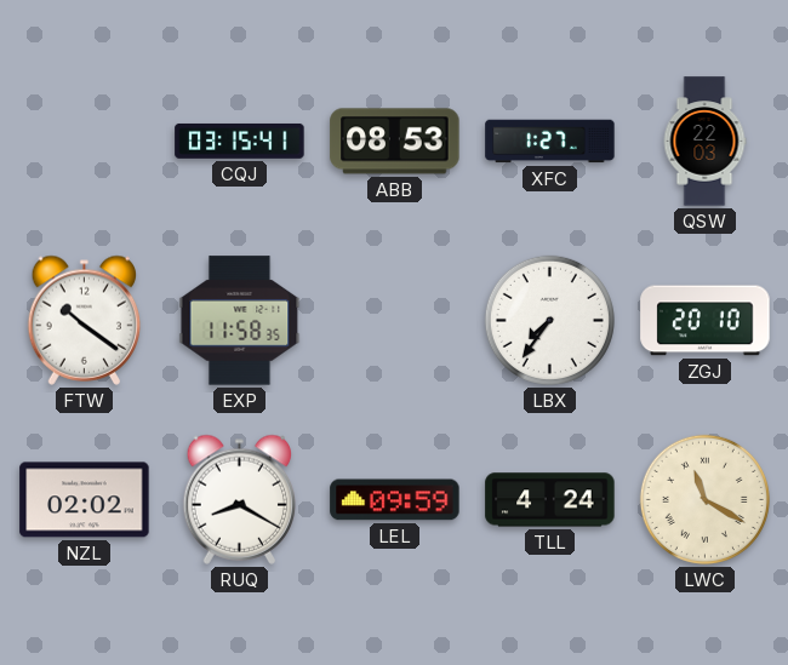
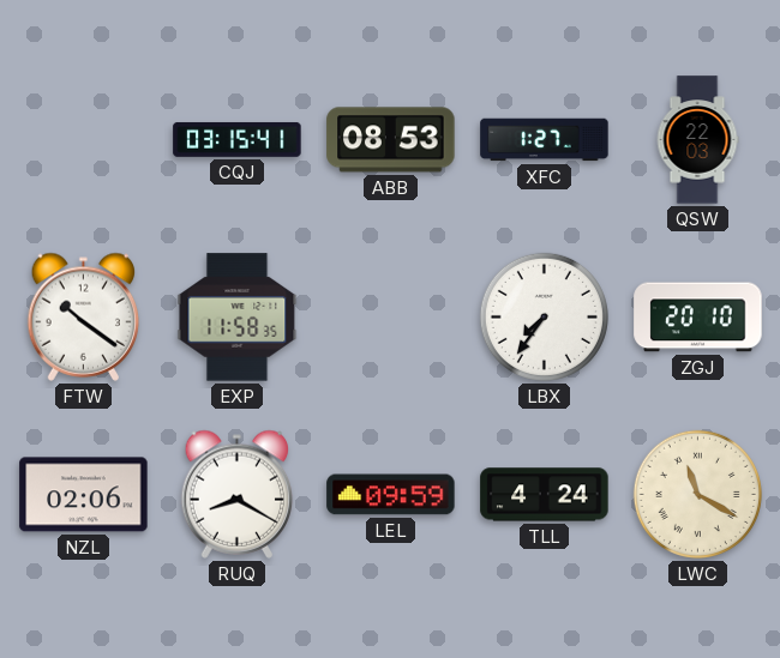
NZL: 02:02 -> 02:06 (84, 495)
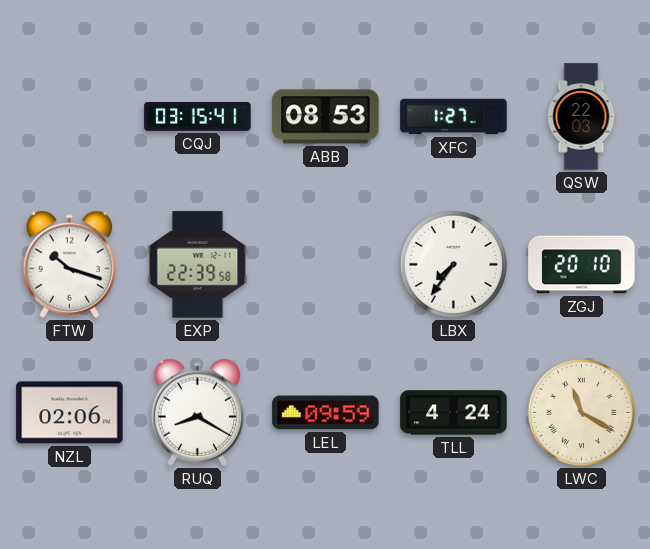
FTW: 10:21 -> 10:18 (70, 264)
EXP: 11:58 -> 22:39 (198, 265)
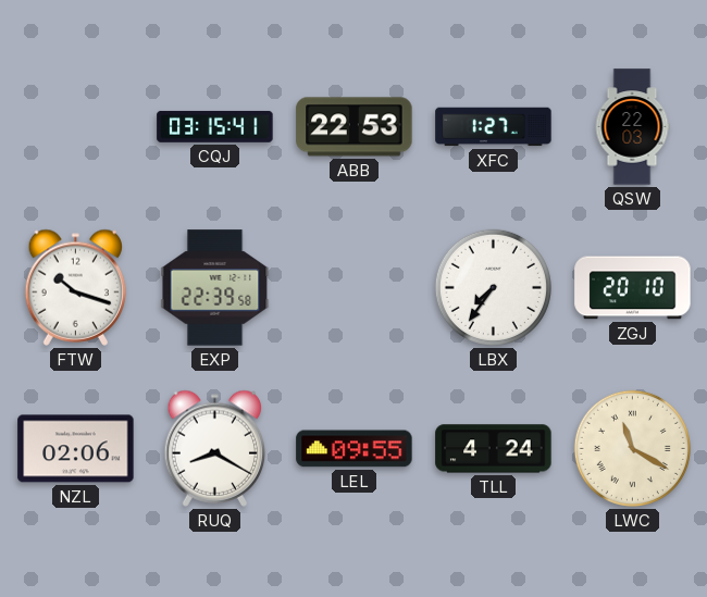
ABB: 08:53 -> 22:53 (355, 127)
LEL: 09:59 -> 09:55 (355, 449)
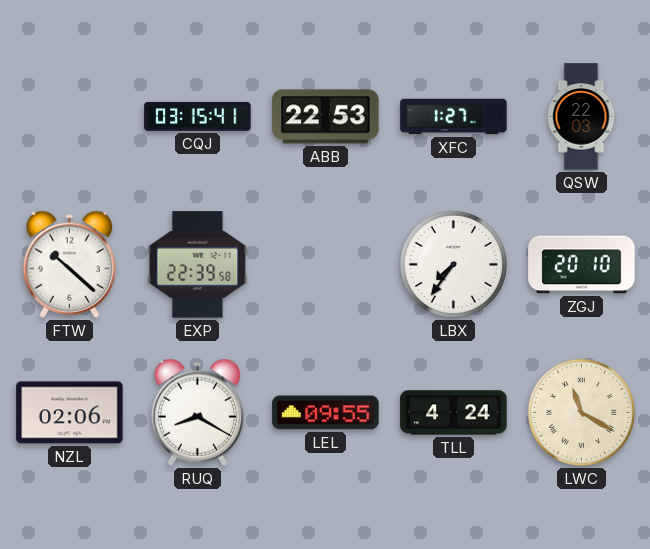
FTW: 10:18 -> 10:22 (70, 264)
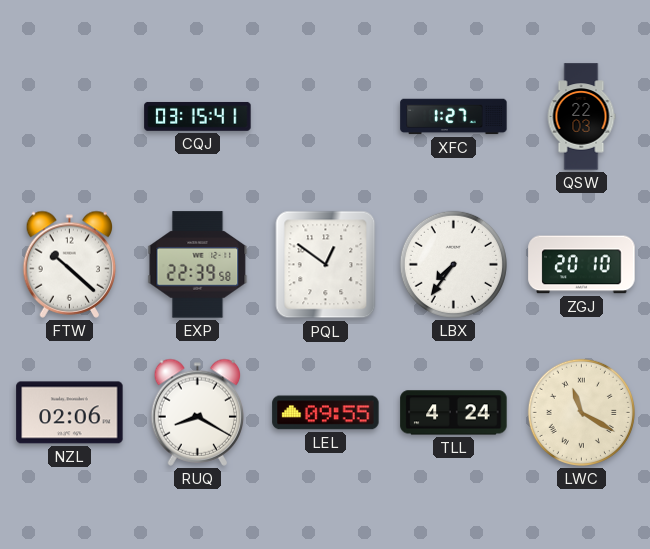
ABB: 22:53 -> none (326, 117)
PQL: none -> 12:51 (326, 265)
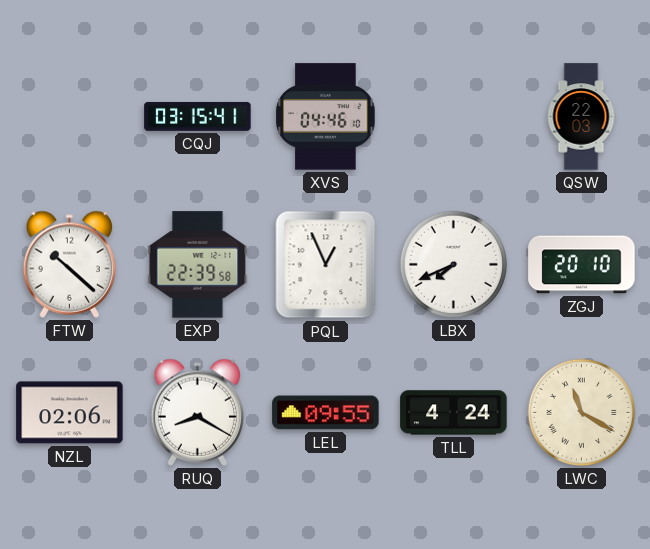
XVS: none -> 04:46 (326, 117)
XFC: 1:27 -> none (454, 117)
PQL: 12:51 -> 12:56 (326, 265)
LBX: 7:36 -> 7:41 (453, 264)
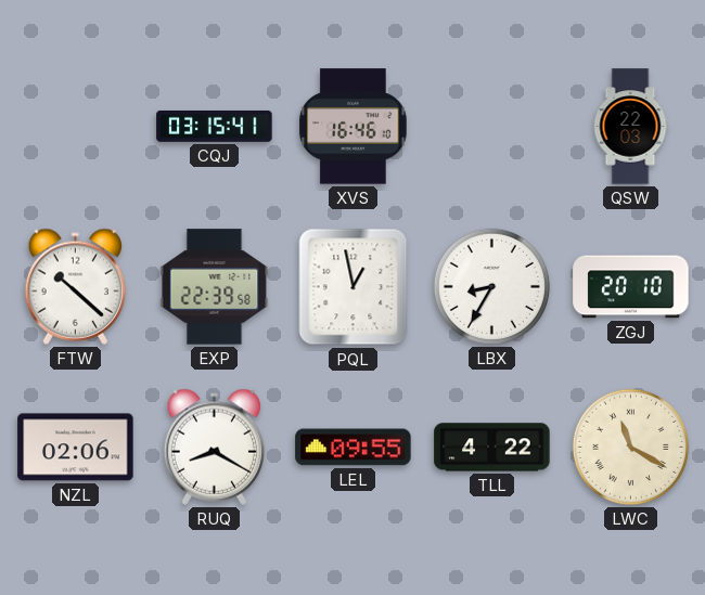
XVS: 04:46 -> 16:46 (354, 127)
PQL: 12:56 -> 12:58 (354, 287)
LBX: 7:41 -> 8:35 (491, 286)
TLL: 4:24 -> 4:22 (492, 448)
